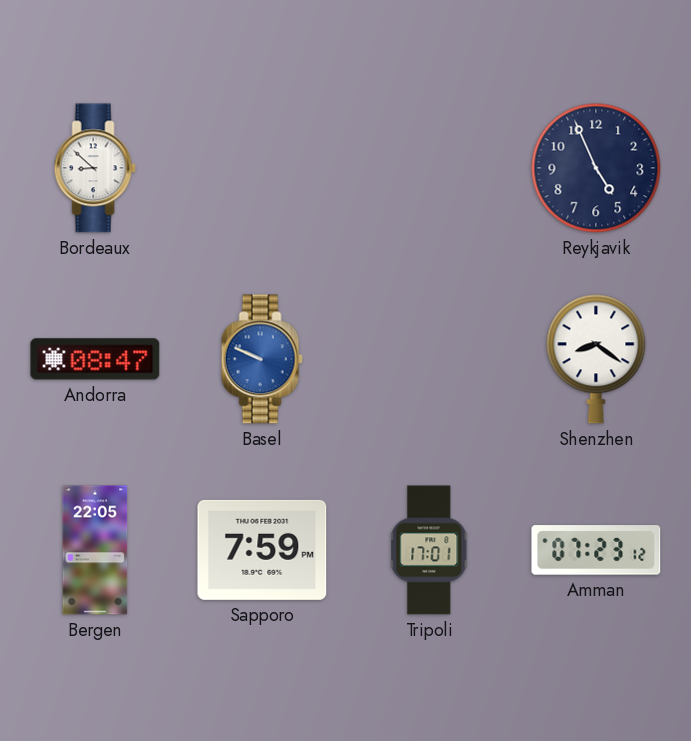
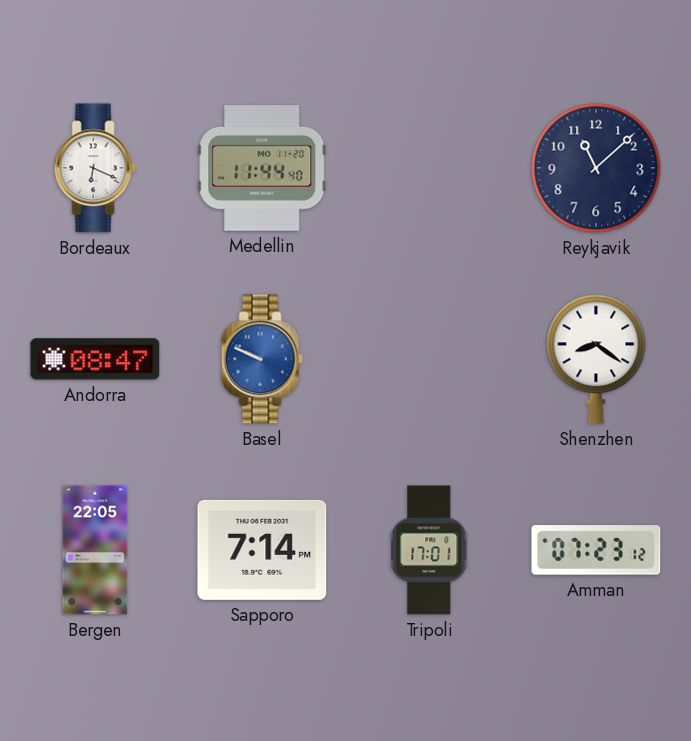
Bordeaux: 8:52 -> 6:19 (95, 168)
Medellin: none -> 11:44 (262, 169)
Reykjavik: 4:56 -> 11:08 (596, 168)
Sapporo: 7:59 -> 7:14 (262, 550)
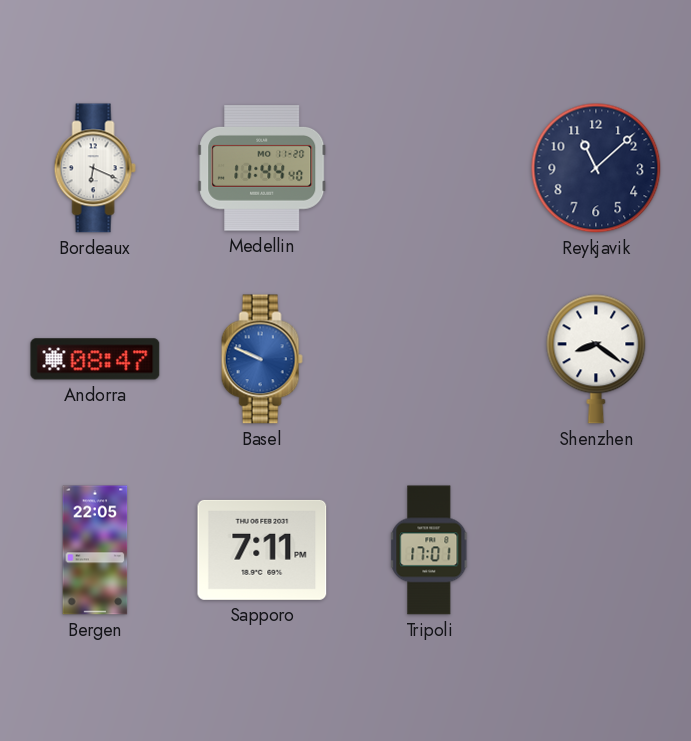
Sapporo: 7:14 -> 7:11 (262, 550)
Amman: 07:23 -> none (596, 550)
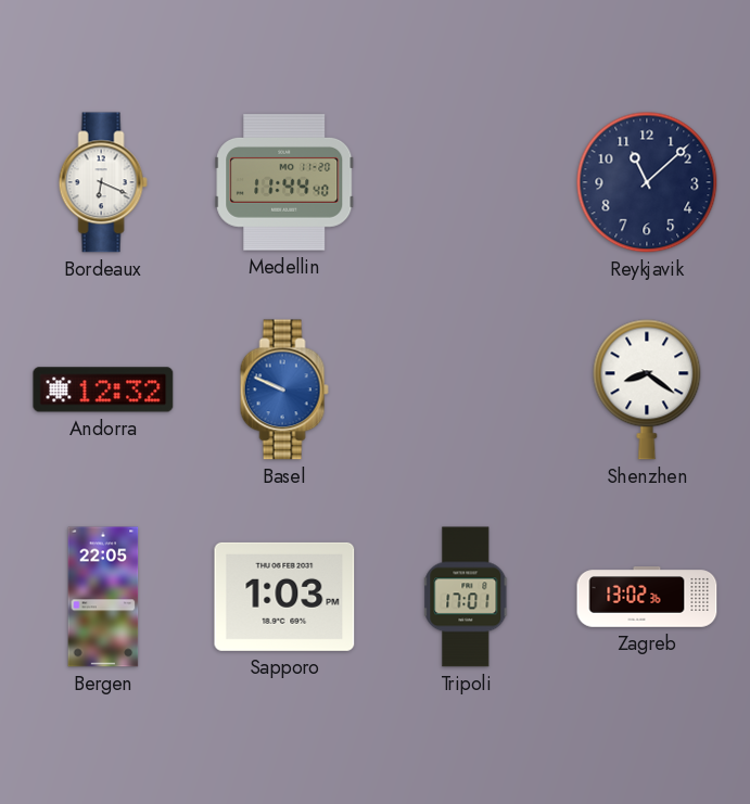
Andorra: 08:47 -> 12:32 (103, 390)
Sapporo: 7:11 -> 1:03 (284, 597)
Zagreb: none -> 13:02 (647, 597)
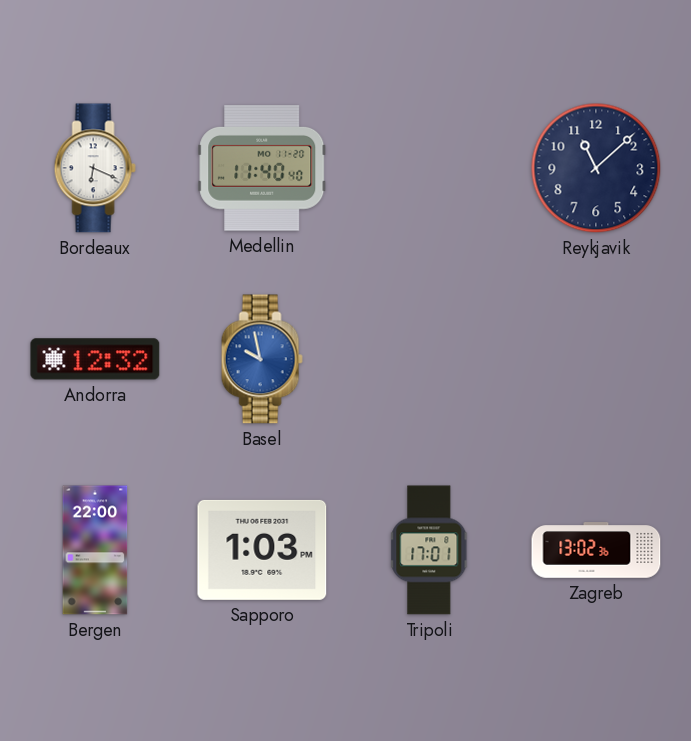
Medellin: 11:44 -> 11:40 (262, 169)
Basel: 9:49 -> 9:58 (262, 359)
Shenzhen: 8:21 -> none (647, 390)
Bergen: 22:05 -> 22:00 (95, 550)
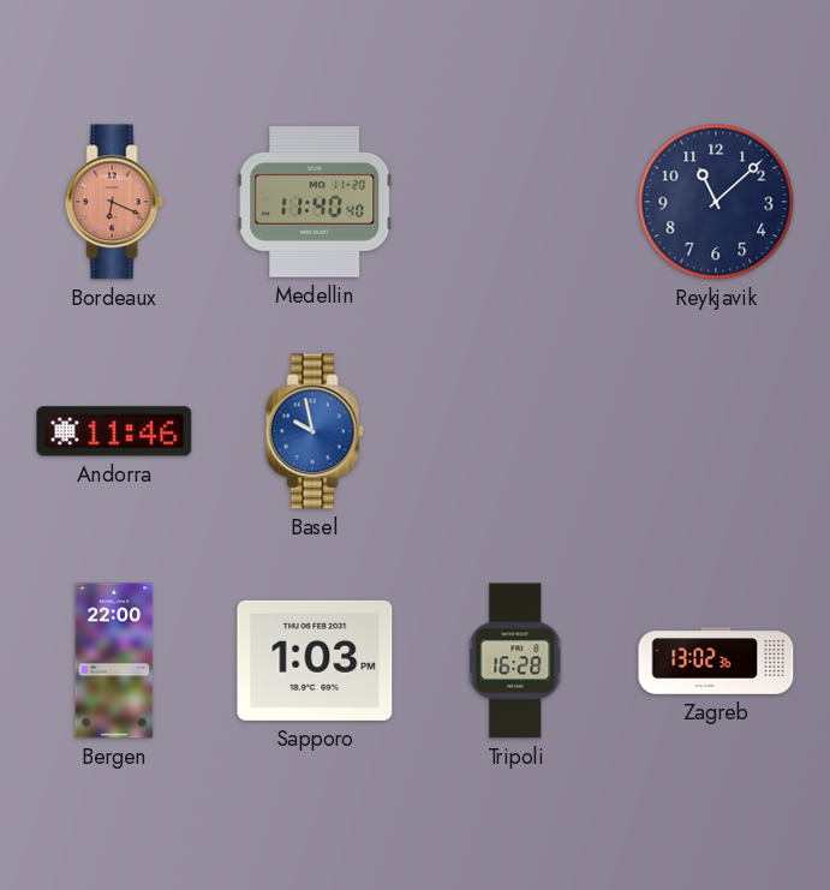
Bordeaux dial: white -> salmon (114, 202)
Andorra: 12:32 -> 11:46 (114, 431)
Tripoli: 17:01 -> 16:28 (516, 661)
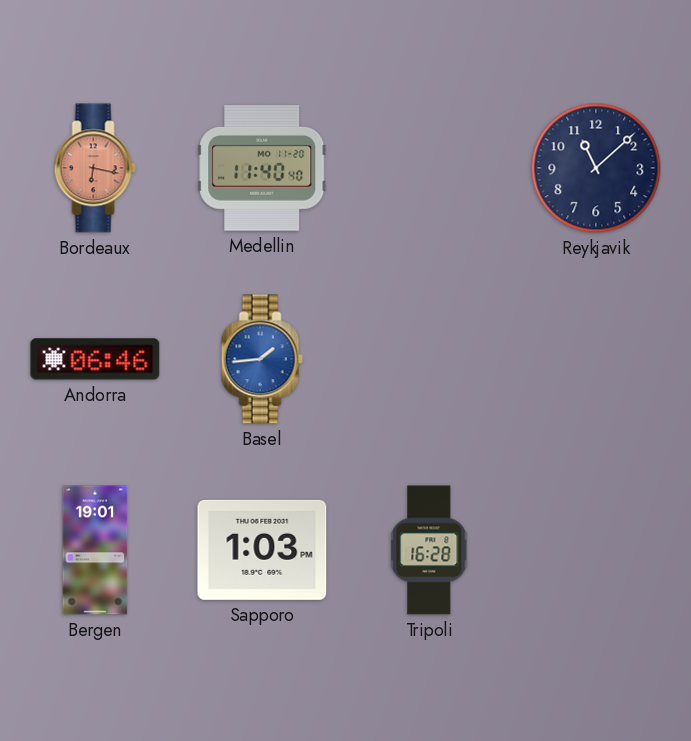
Bordeaux: 6:19 -> 6:17 (95, 168)
Andorra: 11:46 -> 06:46 (95, 359)
Basel: 9:58 -> 1:44 (262, 359)
Bergen: 22:00 -> 19:01 (95, 550)
Zagreb: 13:02 -> none (716, 661)
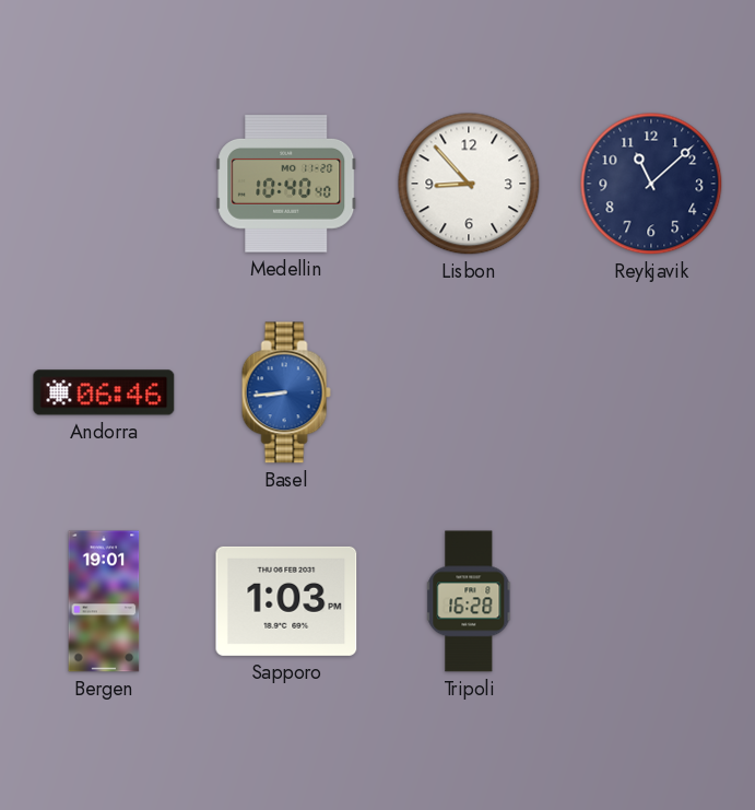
Bordeaux: 6:17 -> none (95, 168)
Medellin: 11:40 -> 10:40 (286, 185)
Lisbon: none -> 8:53 (469, 184)
Basel: 1:44 -> 8:44 (286, 392)
